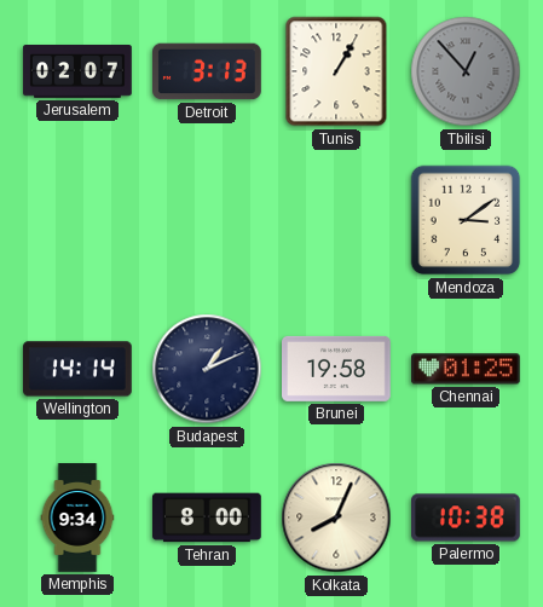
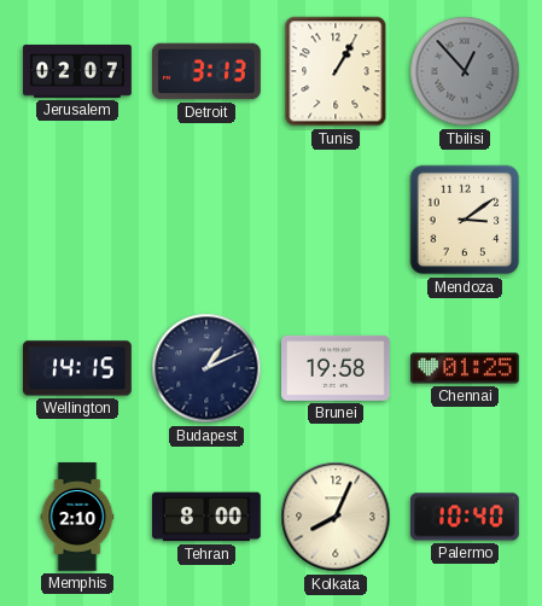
Wellington: 14:14 -> 14:15 (78, 368)
Memphis: 9:34 -> 2:10 (77, 517)
Palermo: 10:38 -> 10:40 (466, 517)
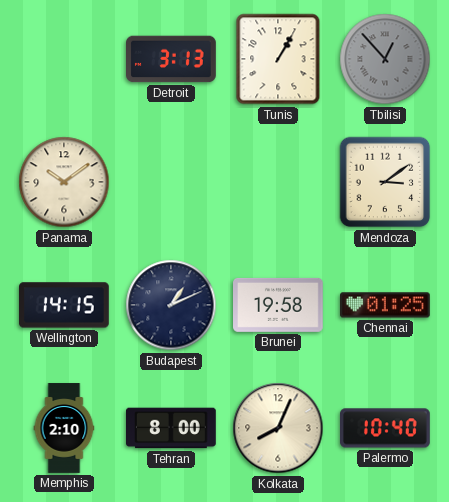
Jerusalem: 02:07 -> none (77, 72)
Panama: none -> 10:09 (64, 182)
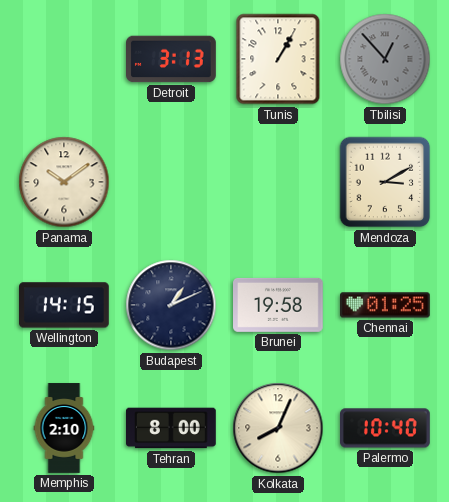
Mendoza: 3:09 -> 3:10 (385, 182)
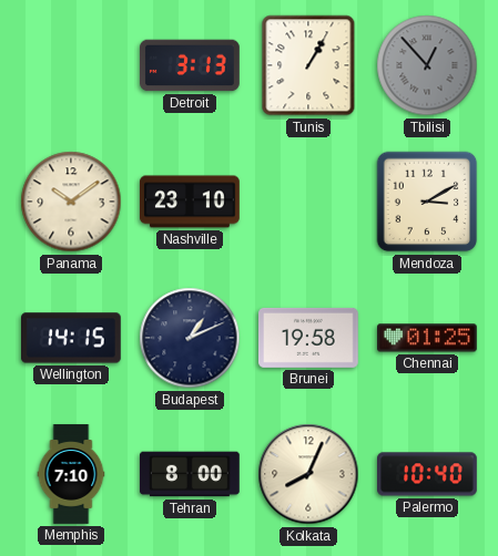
Nashville: none -> 23:10 (191, 202)
Memphis: 2:10 -> 7:10 (71, 474)
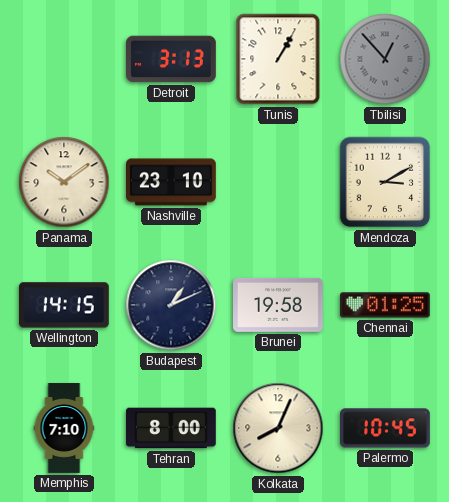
Palermo: 10:40 -> 10:45 (386, 428)
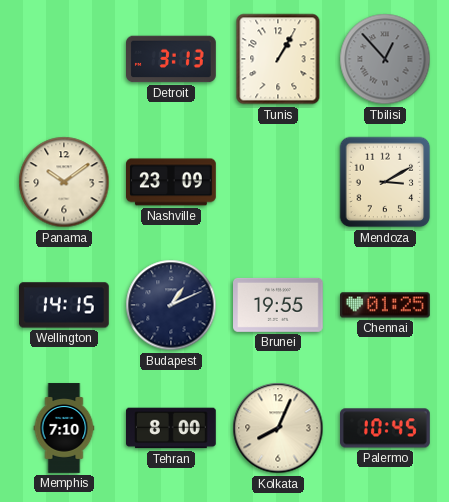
Nashville: 23:10 -> 23:09 (172, 182)
Brunei: 19:58 -> 19:55 (279, 305)
